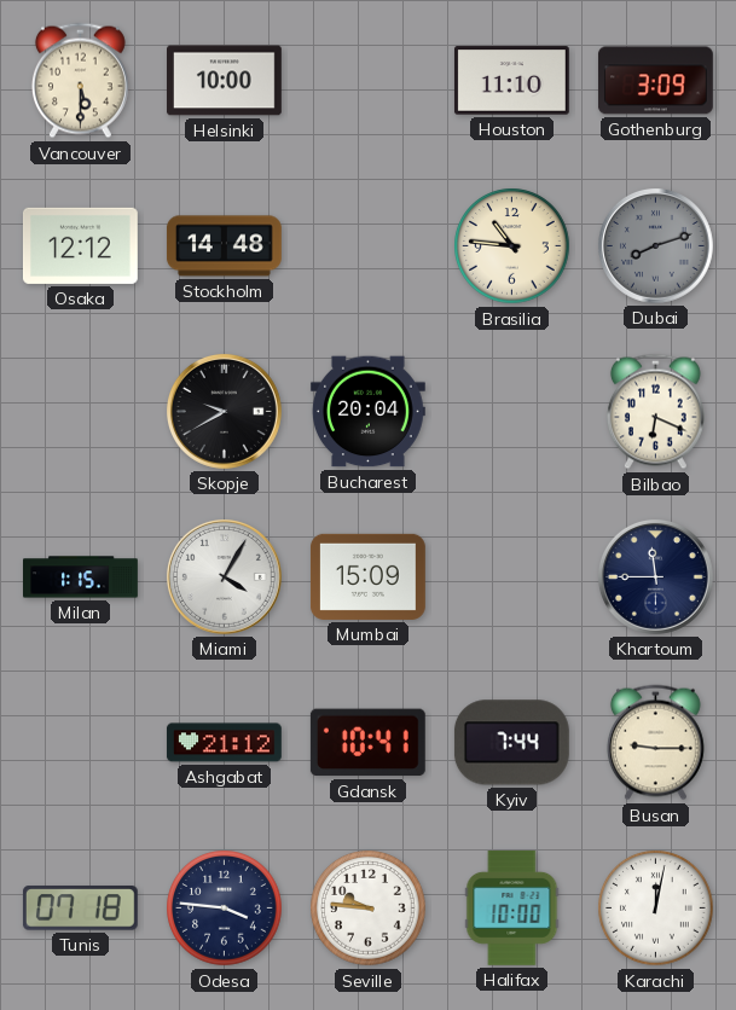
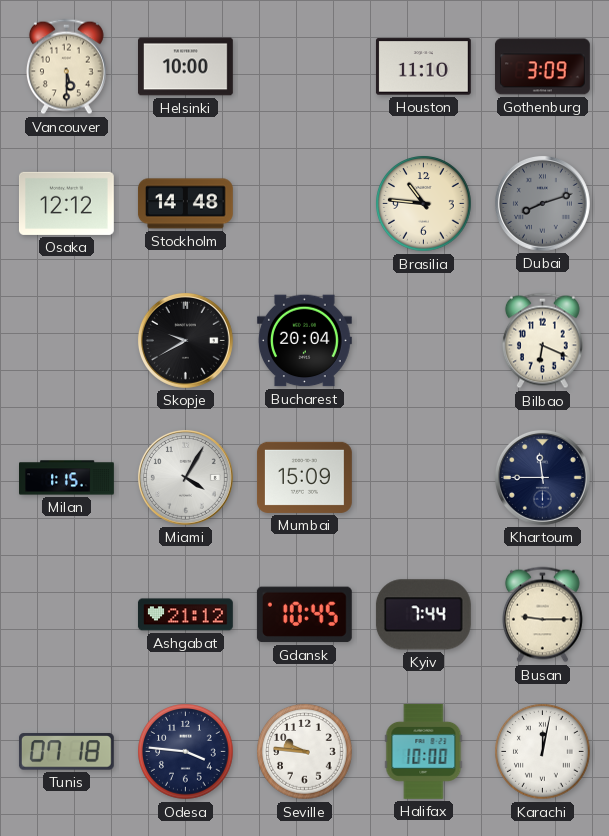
Gdansk: 10:41 -> 10:45 (304, 615)
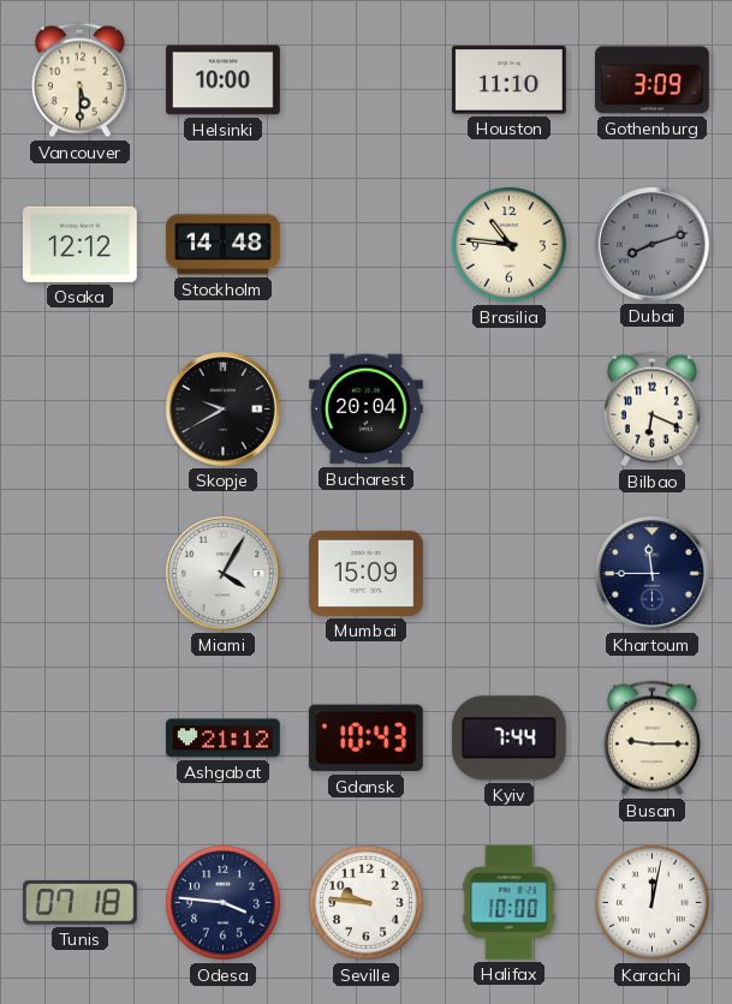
Milan: 1:15 -> none (67, 478)
Gdansk: 10:45 -> 10:43 (365, 739)
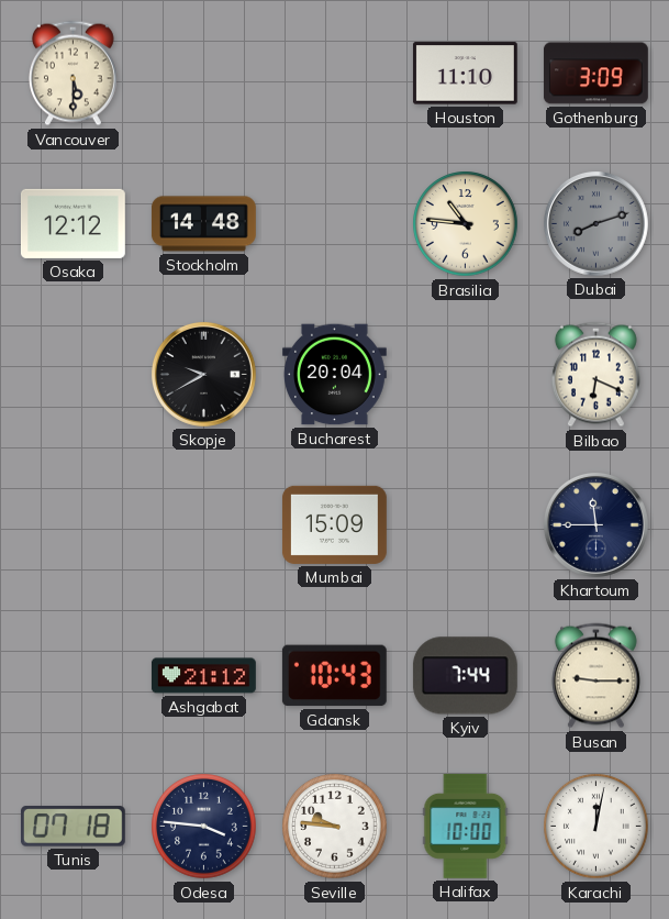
Helsinki: 10:00 -> none (224, 80)
Miami: 4:05 -> none (222, 573)
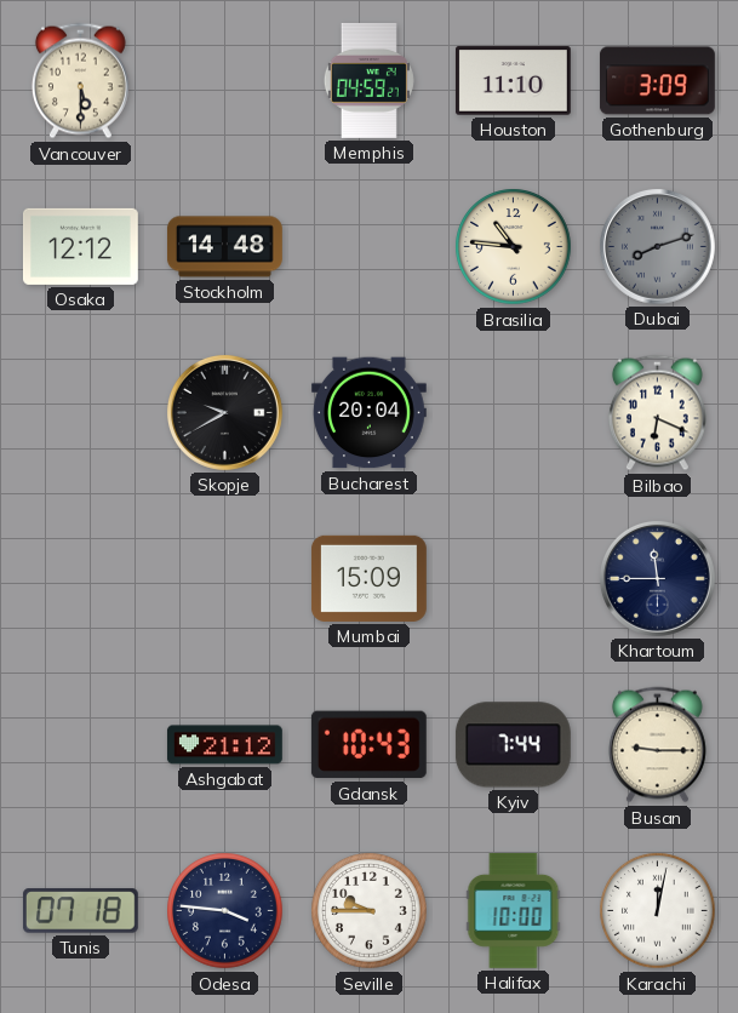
Memphis: none -> 04:59 (368, 80)
Seville: 9:46 -> 9:45 (370, 911)
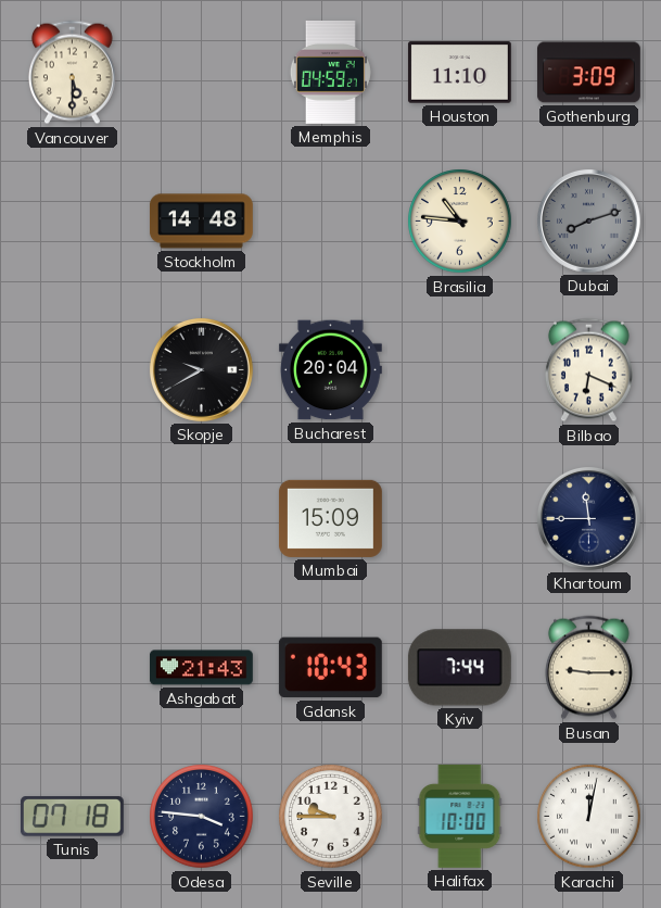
Osaka: 12:12 -> none (80, 246)
Ashgabat: 21:12 -> 21:43 (201, 668)
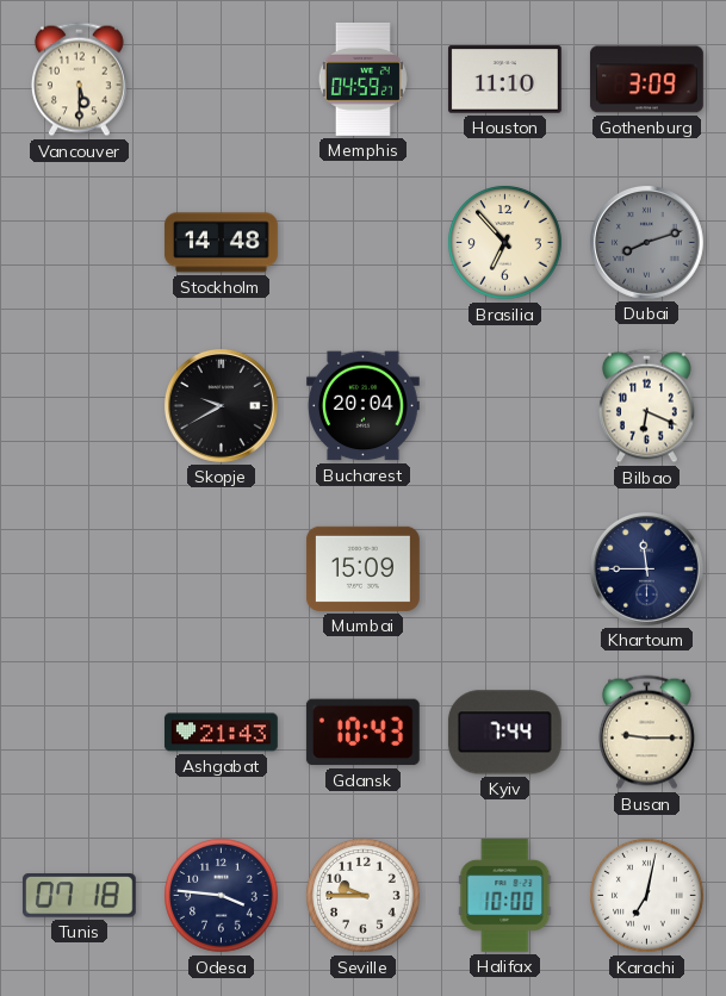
Brasilia: 10:46 -> 6:53 (505, 243)
Karachi: 12:02 -> 7:02 (647, 896)
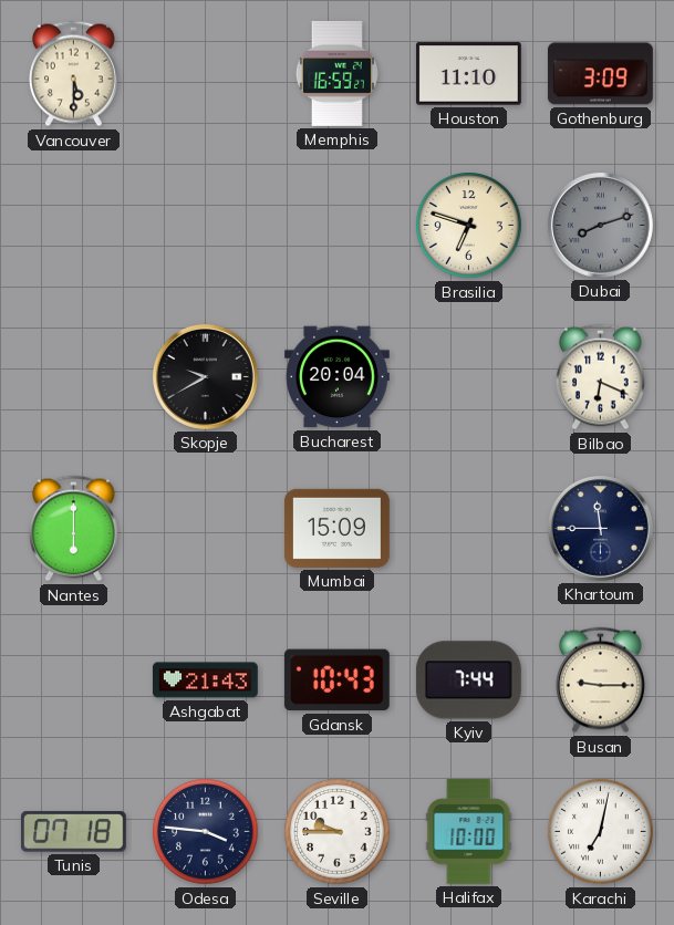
Memphis: 04:59 -> 16:59 (336, 73)
Stockholm: 14:48 -> none (221, 243)
Brasilia: 6:53 -> 6:48 (469, 226)
Nantes: none -> 6:00 (73, 529)
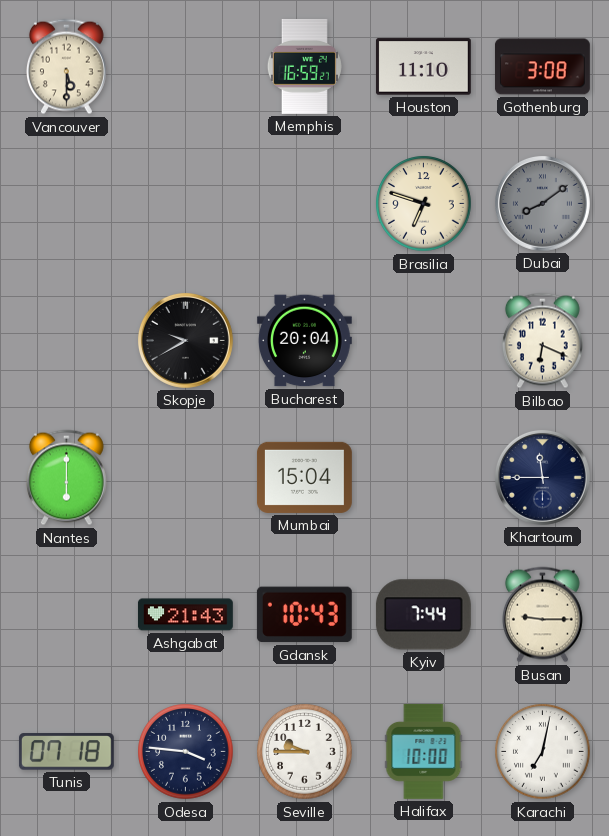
Gothenburg: 3:09 -> 3:08 (543, 67)
Dubai: 8:12 -> 8:09 (542, 203)
Mumbai: 15:09 -> 15:04 (304, 477)
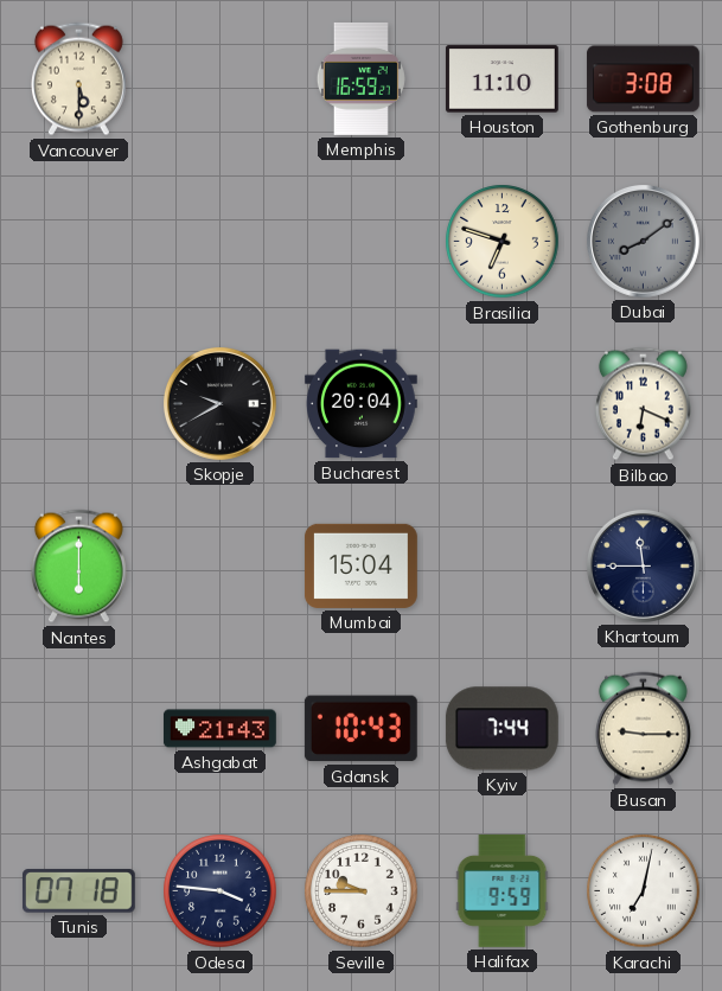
Halifax: 10:00 -> 9:59 (503, 890)
